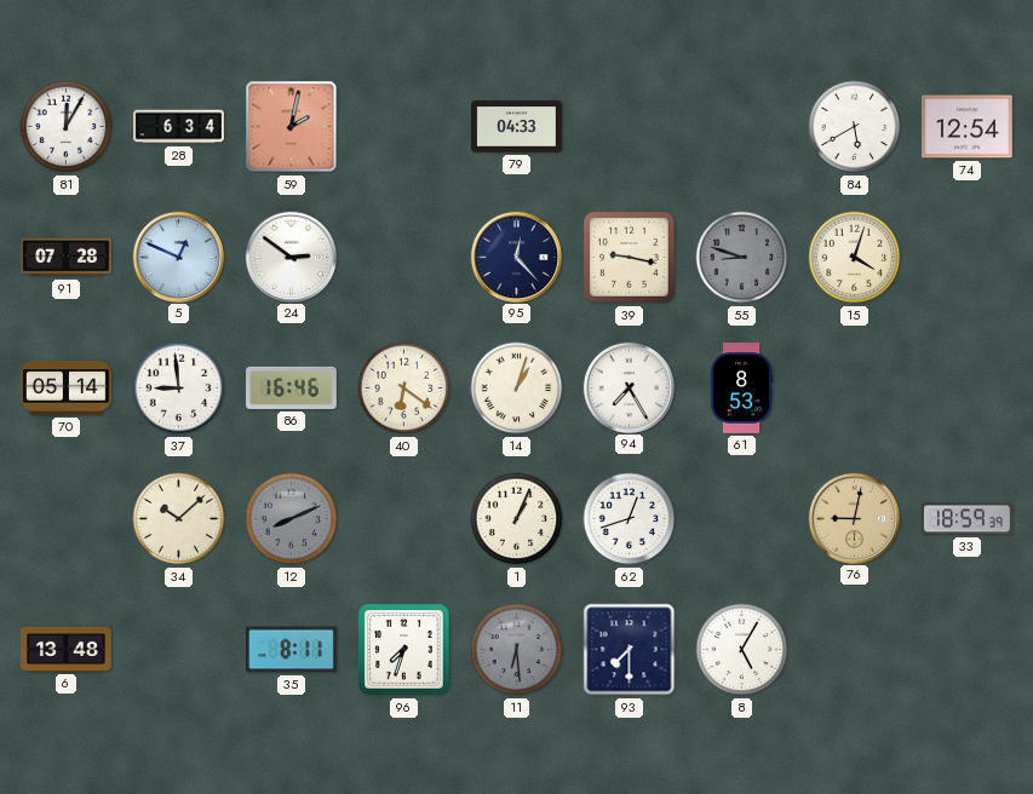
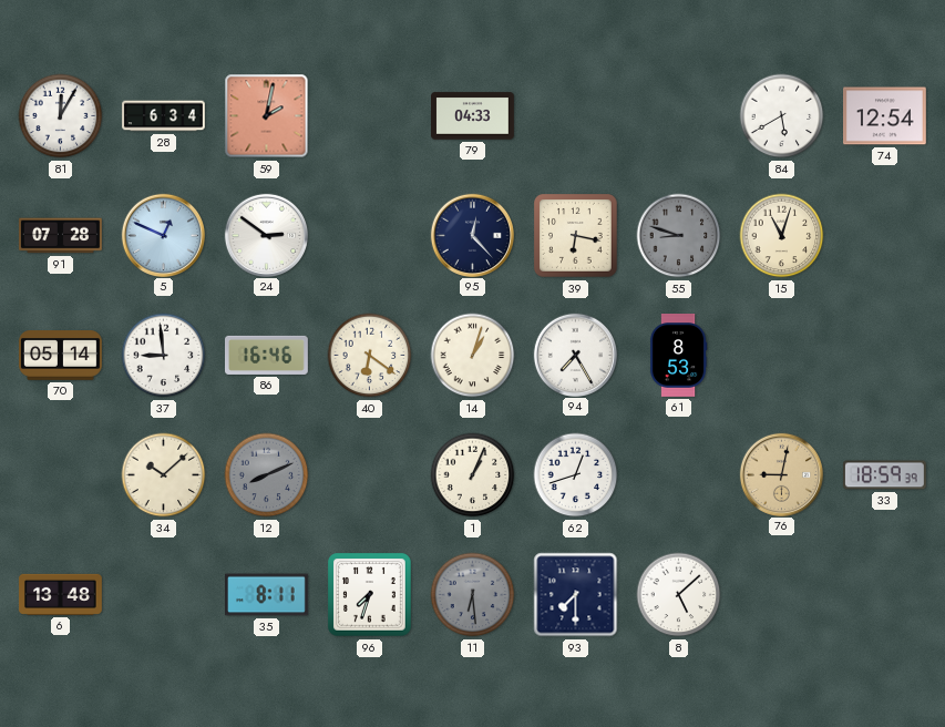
39: 9:17 -> 6:17 (576, 236)
15: 4:03 -> 11:03 (782, 236)
8: 5:05 -> 5:08 (679, 595)
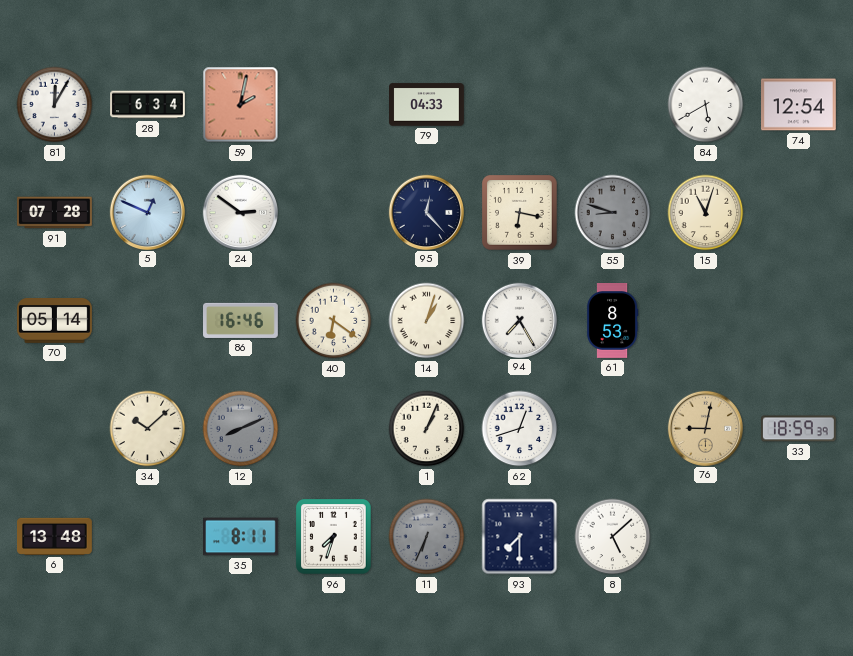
37: 8:59 -> none (164, 356)
11: 6:29 -> 6:34 (427, 537)
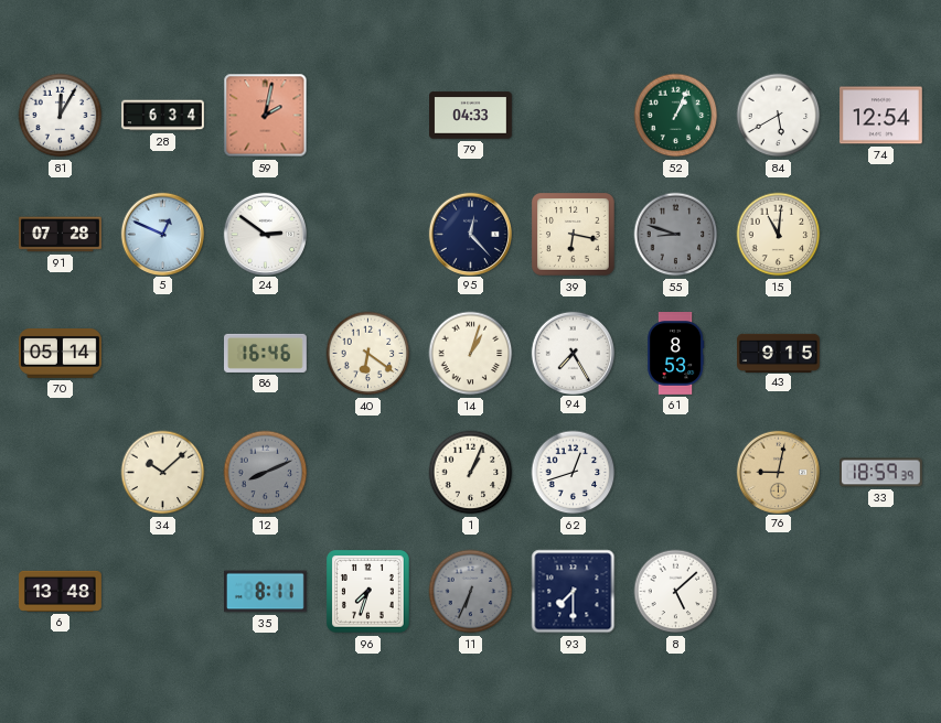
52: none -> 1:04 (676, 116)
15: 11:03 -> 11:01 (779, 235)
43: none -> 9:15 (779, 353)
